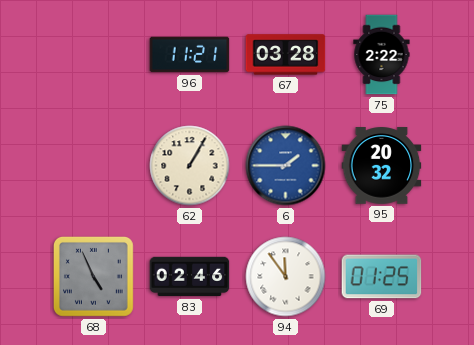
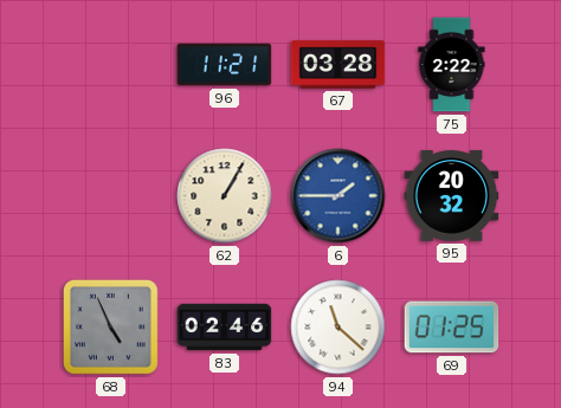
94: 11:54 -> 11:22 (338, 328)
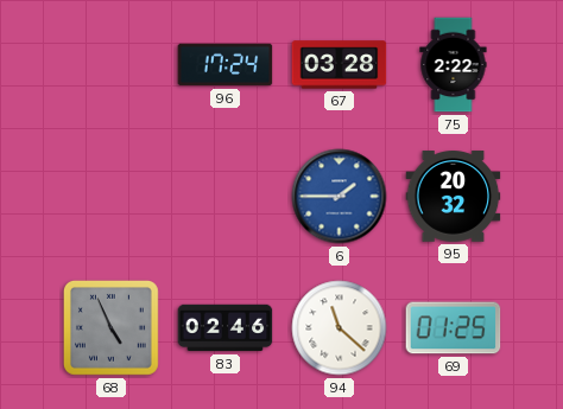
96: 11:21 -> 17:24 (226, 65)
62: 1:05 -> none (225, 196)
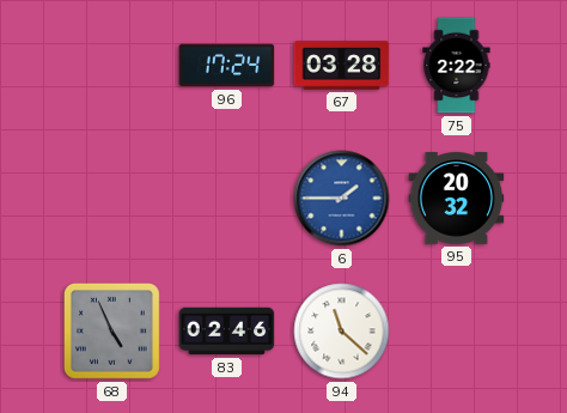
69: 01:25 -> none (454, 328)
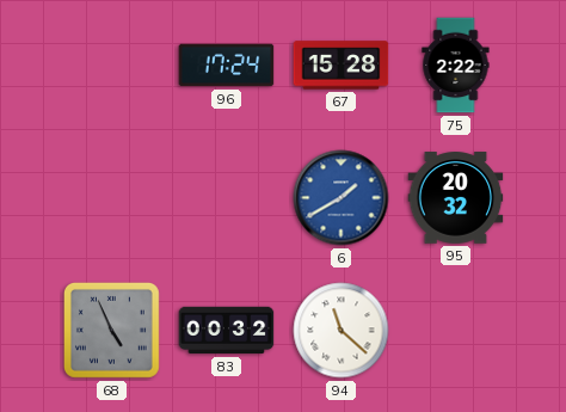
67: 03:28 -> 15:28 (342, 66)
6: 1:45 -> 1:40 (342, 198)
83: 02:46 -> 00:32 (227, 331)
